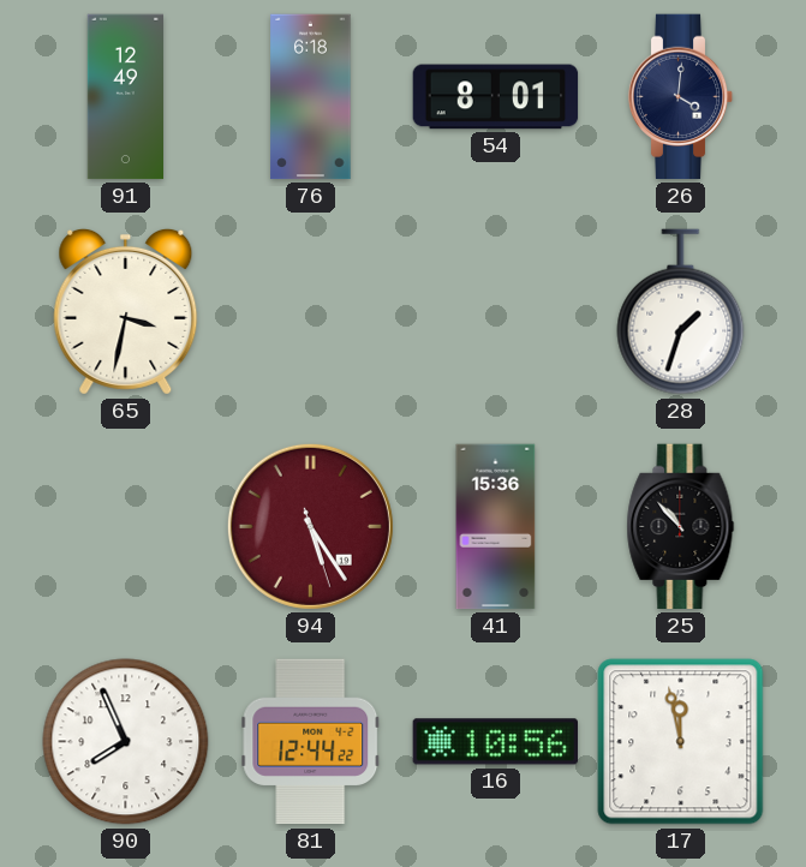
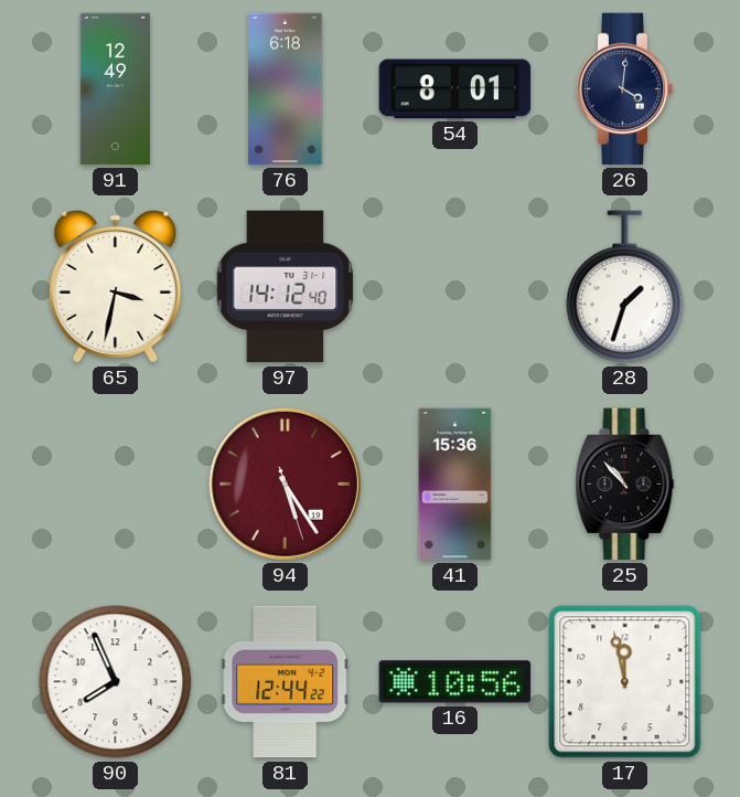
97: none -> 14:12 (286, 287)
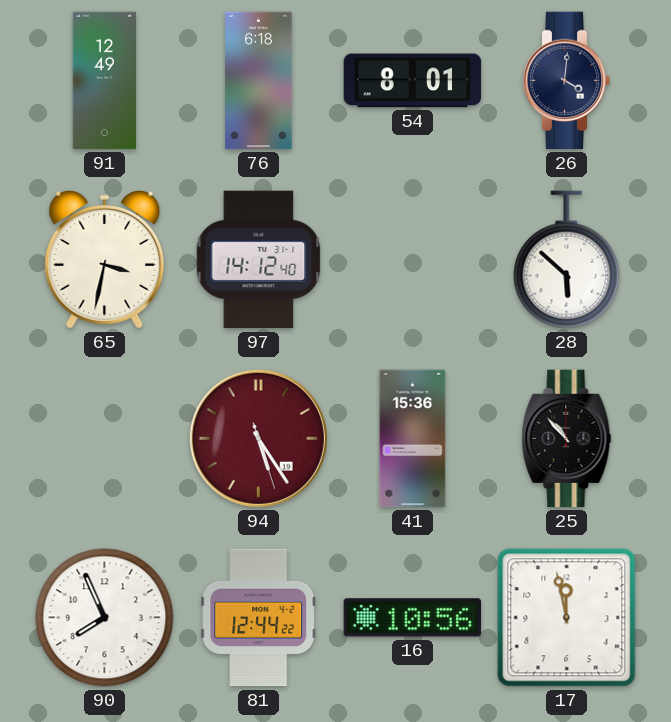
28: 1:33 -> 5:52 (567, 260)
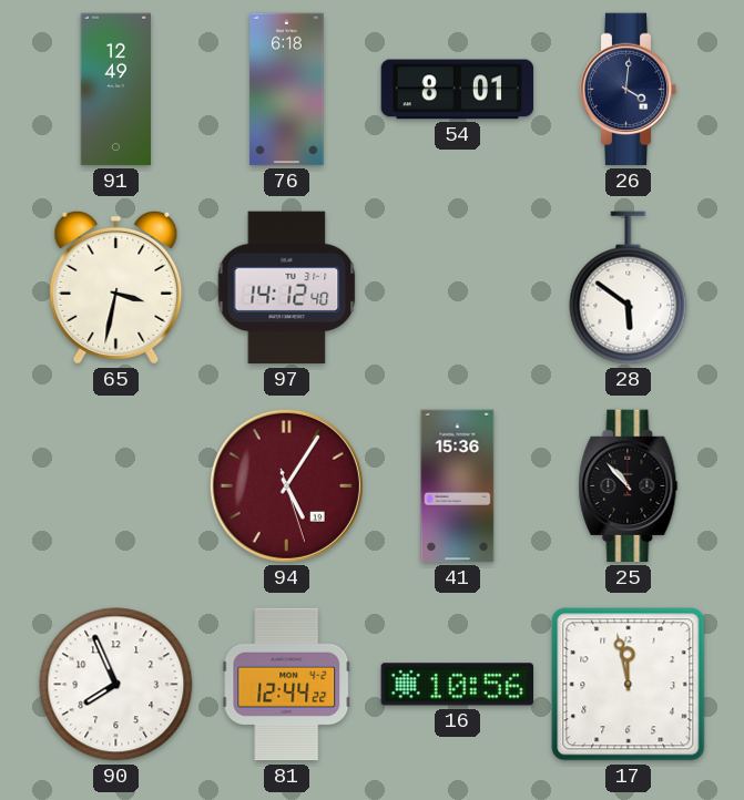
28: 5:52 -> 5:51 (629, 288)
94: 5:24 -> 5:05 (286, 485)
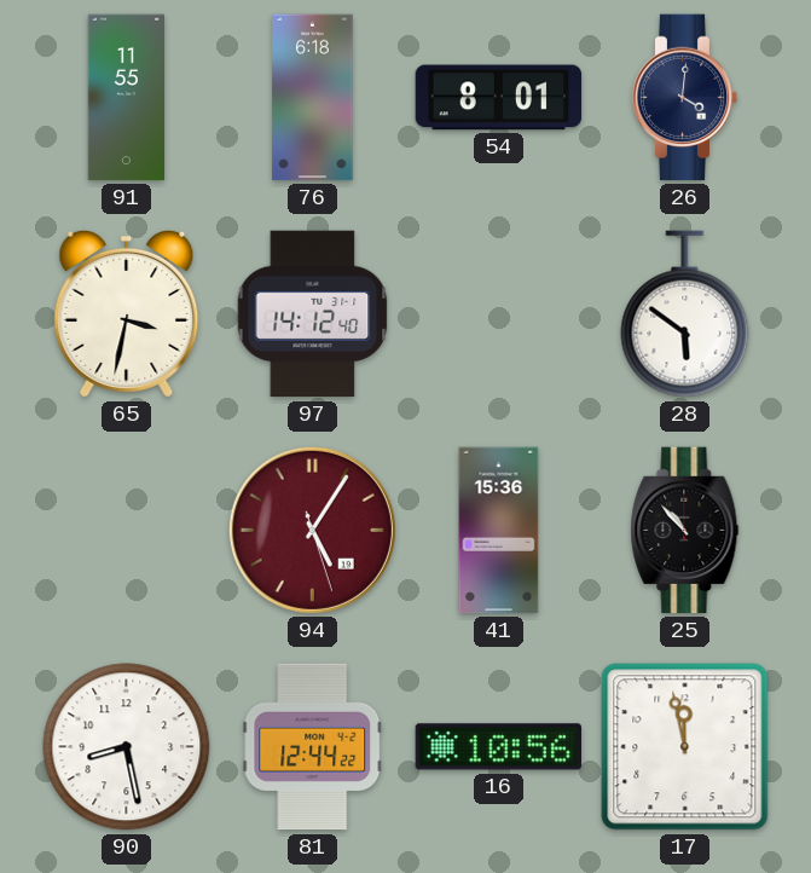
91: 12:49 -> 11:55 (126, 98)
90: 7:56 -> 8:28 (127, 747)
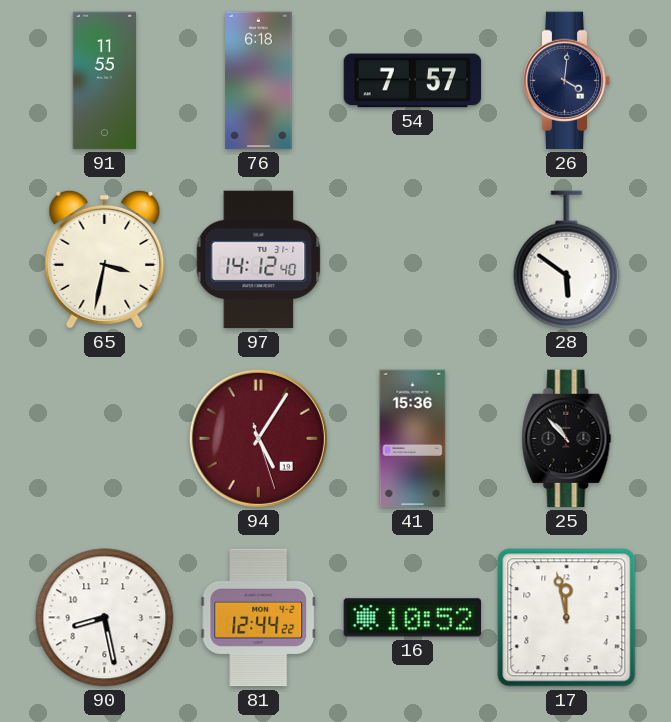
54: 8:01 -> 7:57 (413, 81)
16: 10:56 -> 10:52 (413, 618)
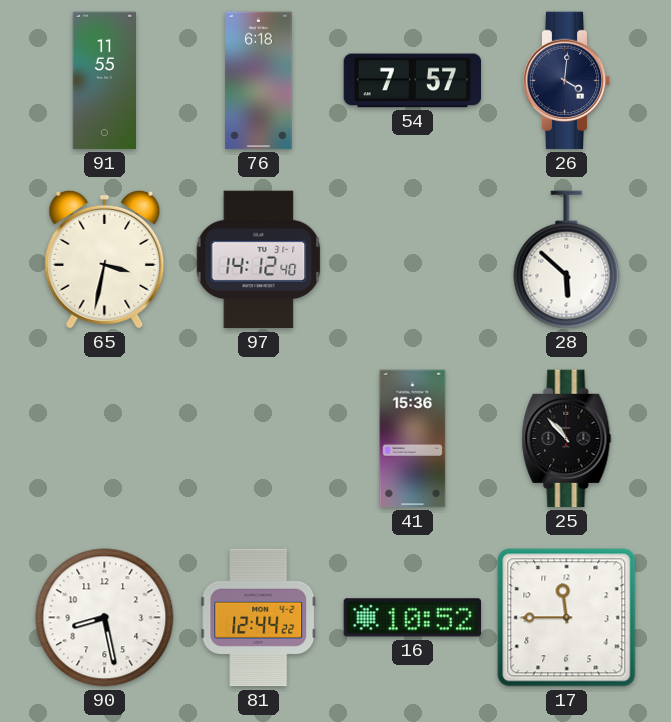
28: 5:51 -> 5:52 (567, 260)
94: 5:05 -> none (258, 438)
17: 11:58 -> 11:45 (567, 618)
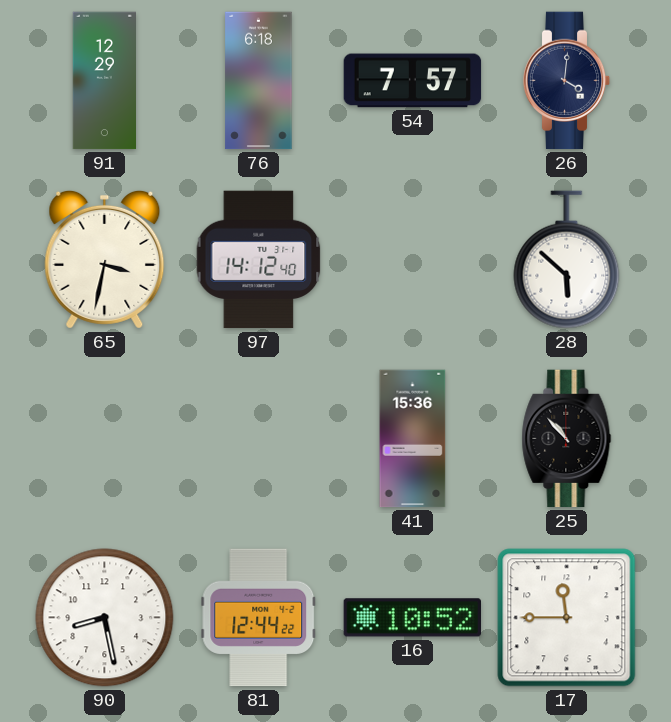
91: 11:55 -> 12:29 (104, 81)
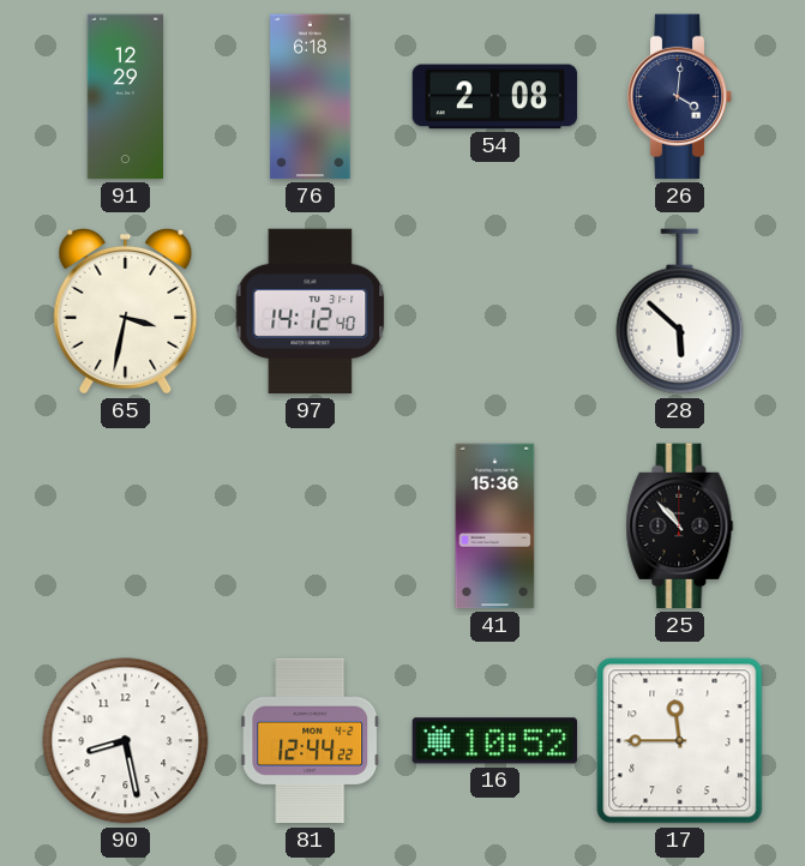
54: 7:57 -> 2:08 (495, 97)
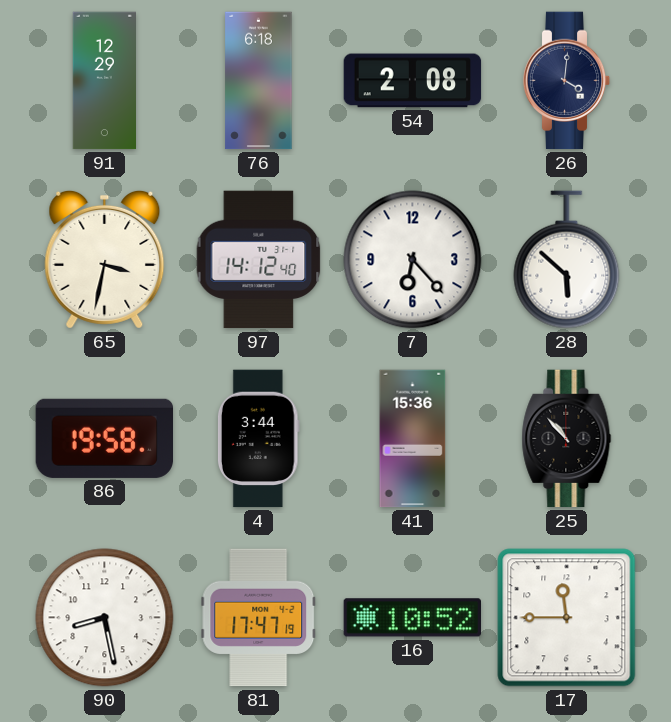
7: none -> 6:23 (413, 260)
86: none -> 19:58 (104, 438)
4: none -> 3:44 (258, 439)
81: 12:44 -> 17:47 (259, 618)
